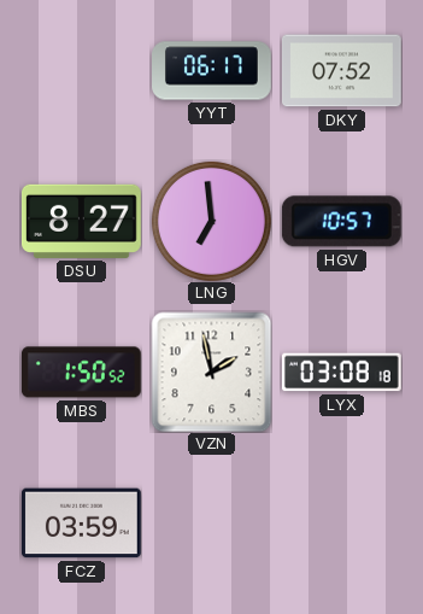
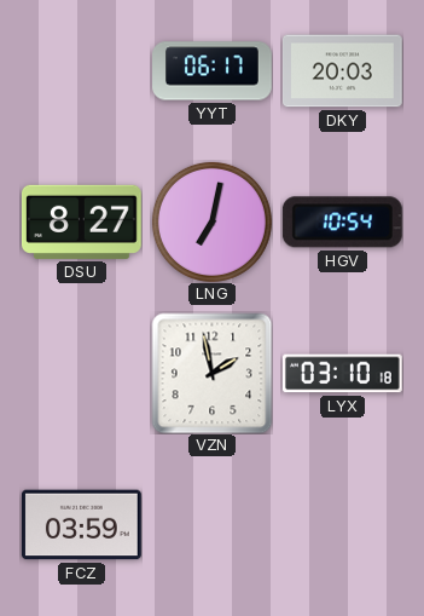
DKY: 07:52 -> 20:03 (343, 71)
LNG: 6:59 -> 7:02 (211, 221)
HGV: 10:57 -> 10:54 (342, 223)
MBS: 1:50 -> none (81, 373)
LYX: 03:08 -> 03:10 (342, 374)
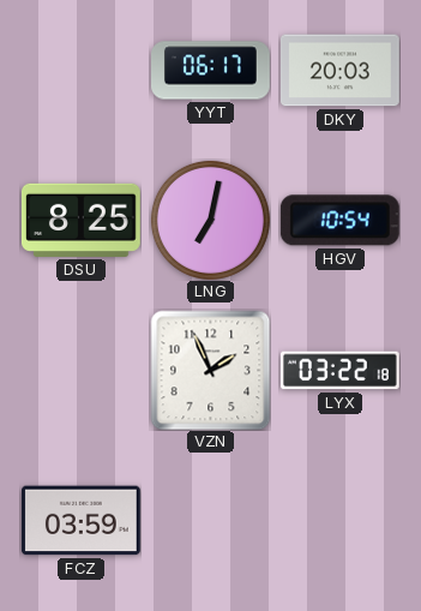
DSU: 8:27 -> 8:25 (82, 220)
VZN: 1:58 -> 1:56 (210, 370)
LYX: 03:10 -> 03:22 (339, 371)
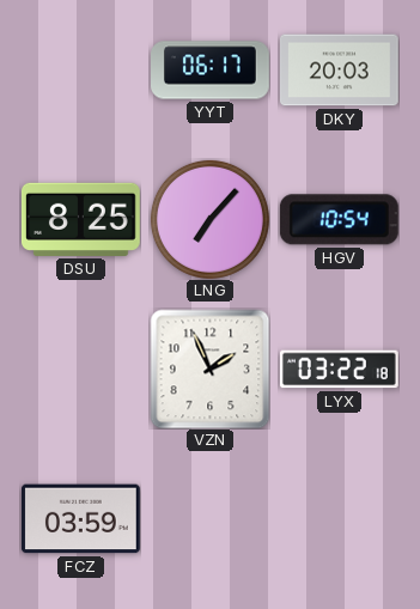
LNG: 7:02 -> 7:07 (209, 219)
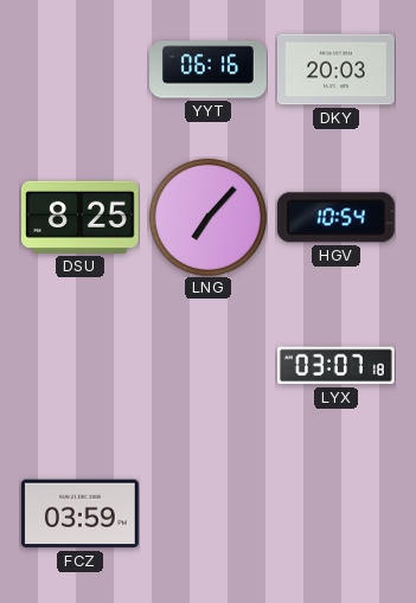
YYT: 06:17 -> 06:16 (209, 70)
VZN: 1:56 -> none (209, 369)
LYX: 03:22 -> 03:07 (335, 366)
